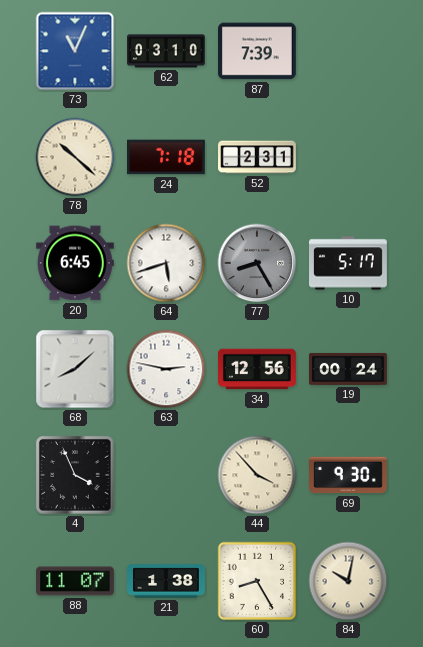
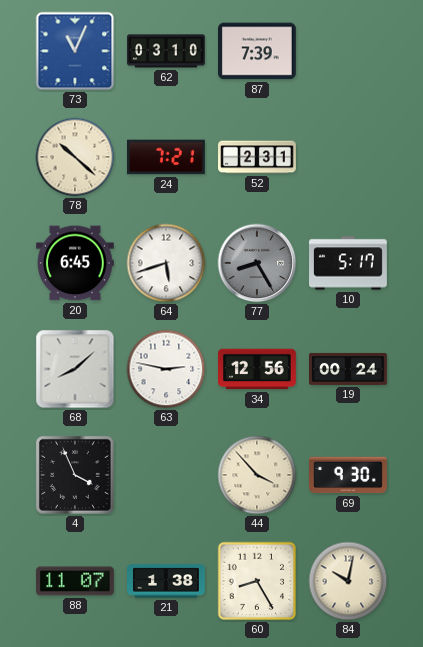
24: 7:18 -> 7:21 (167, 157)
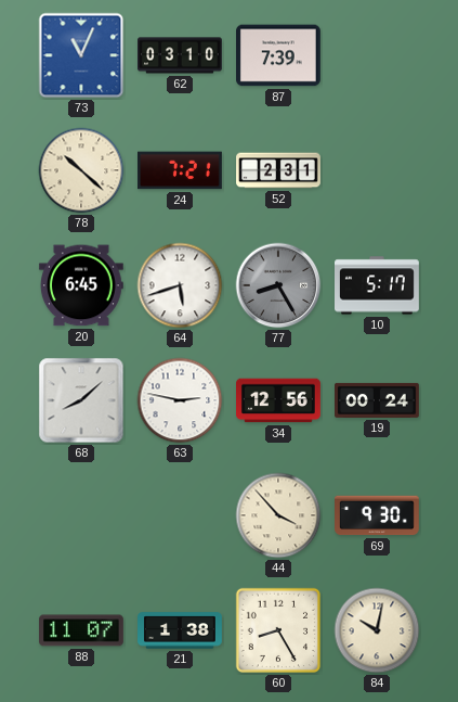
4: 3:56 -> none (75, 475)
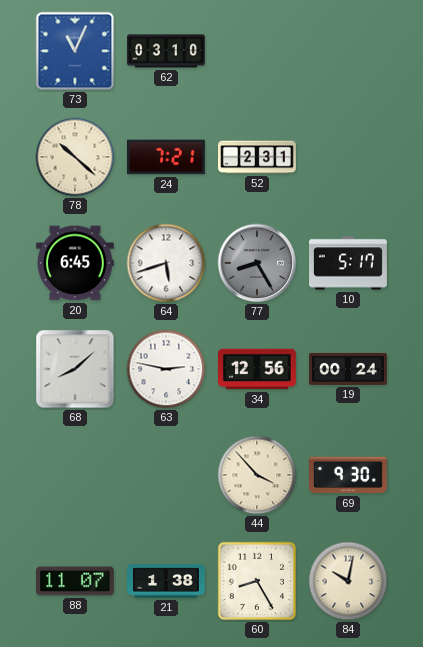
87: 7:39 -> none (279, 55)
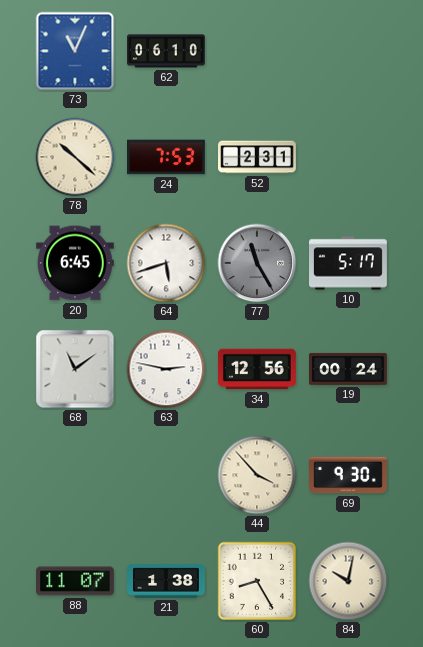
62: 03:10 -> 06:10 (167, 51)
24: 7:21 -> 7:53 (167, 157)
77: 8:25 -> 11:25 (257, 263)
68: 8:08 -> 11:09 (75, 369)
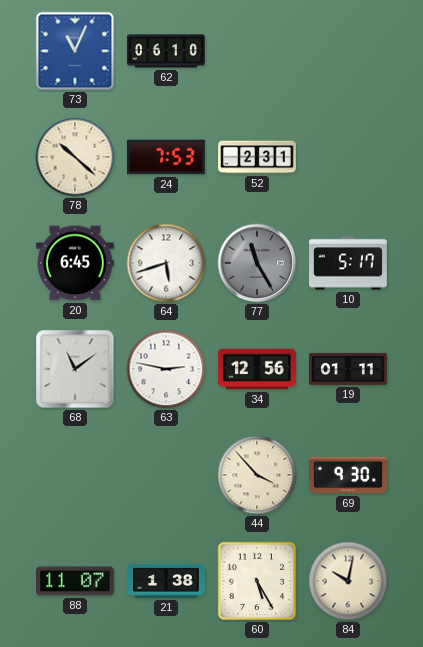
19: 00:24 -> 01:11 (349, 369)
60: 8:25 -> 5:25 (257, 581)
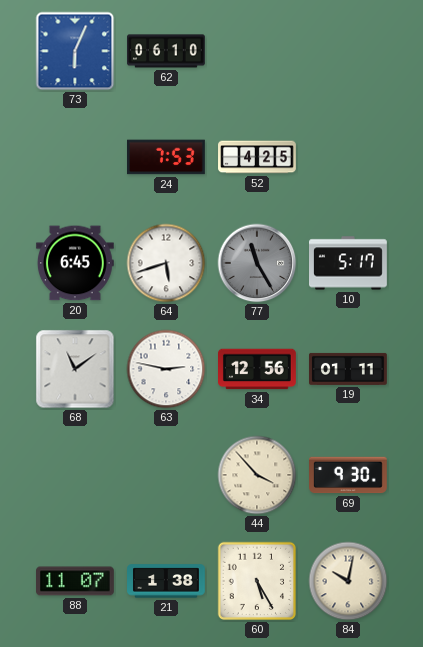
73: 11:04 -> 6:04 (75, 51)
78: 10:22 -> none (75, 157)
52: 2:31 -> 4:25 (257, 157)
